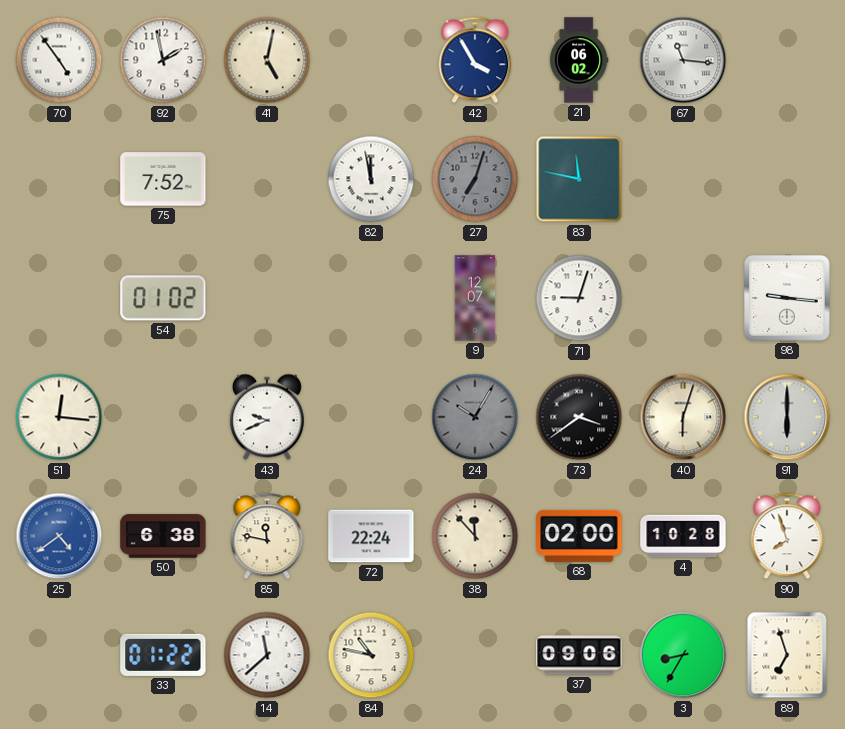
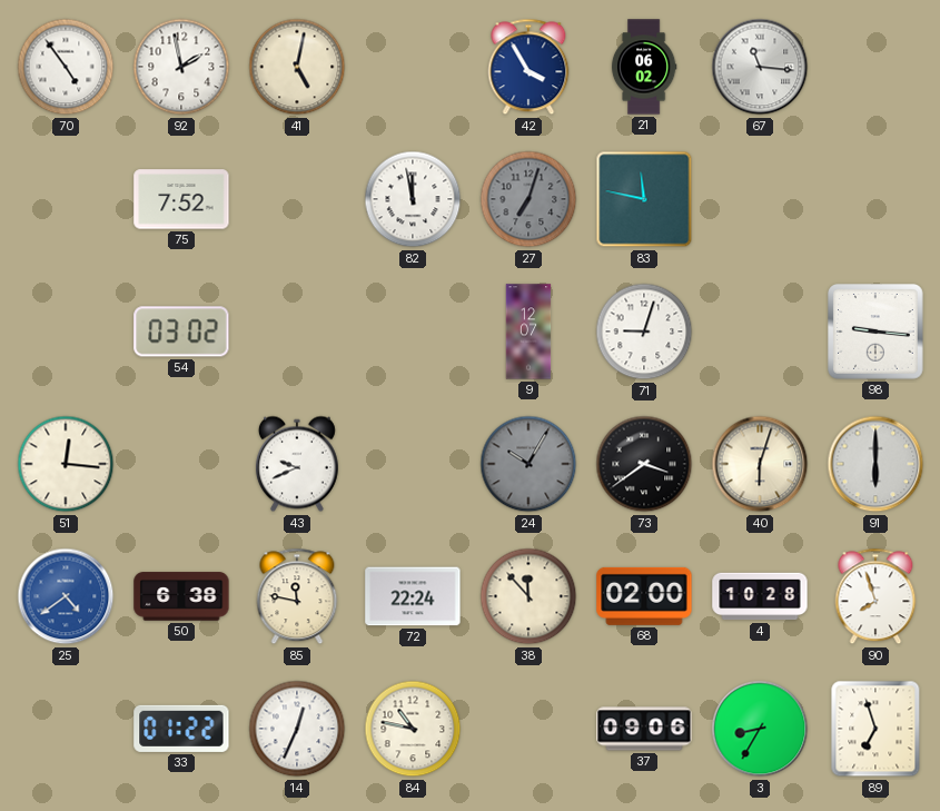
54: 01:02 -> 03:02 (181, 332)
14: 11:38 -> 12:34 (297, 729)
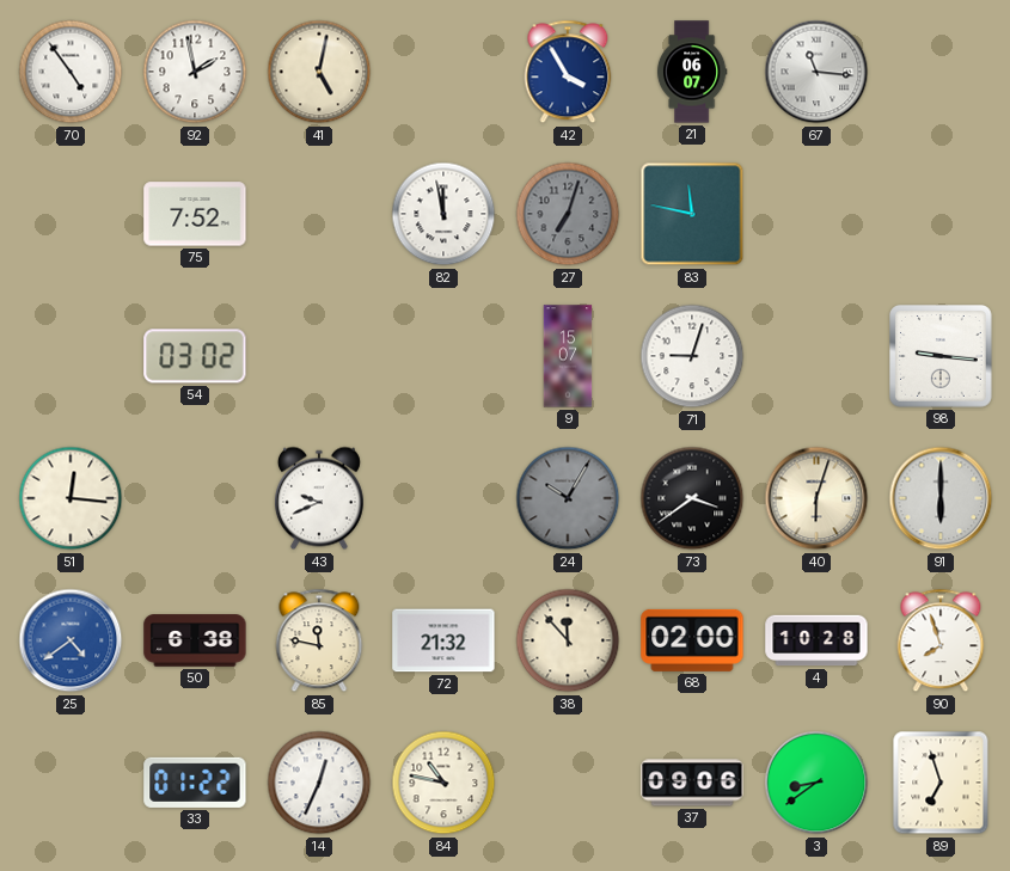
21: 06:02 -> 06:07 (692, 72)
9: 12:07 -> 15:07 (568, 356)
72: 22:24 -> 21:32 (443, 640)
3: 8:35 -> 8:39 (816, 783)
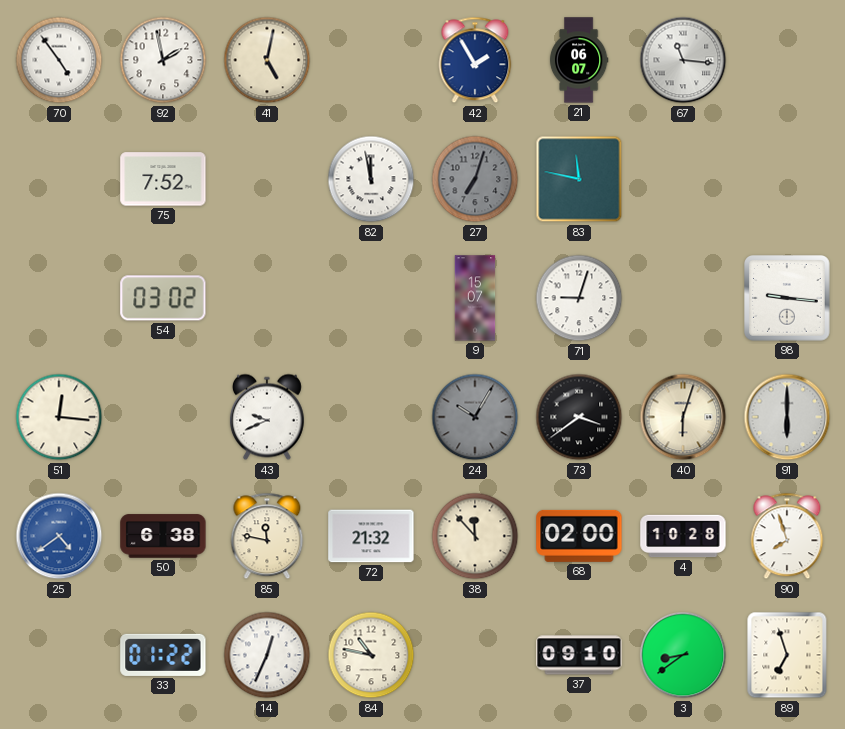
42: 3:55 -> 1:55 (475, 60)
37: 09:06 -> 09:10 (579, 655)
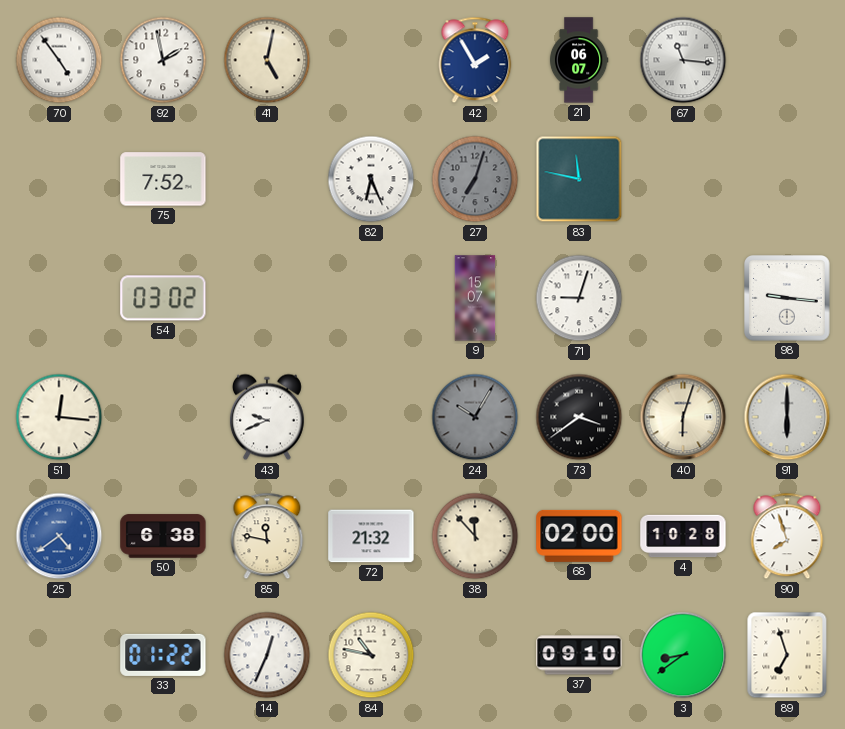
82: 11:58 -> 6:26 (371, 179)
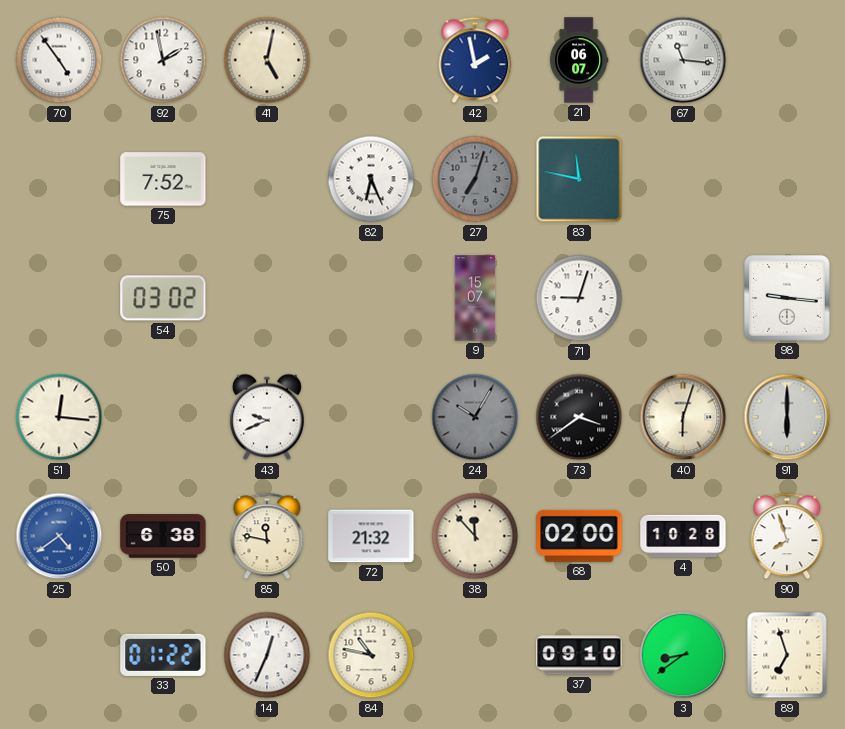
42: 1:55 -> 1:58 (475, 60)
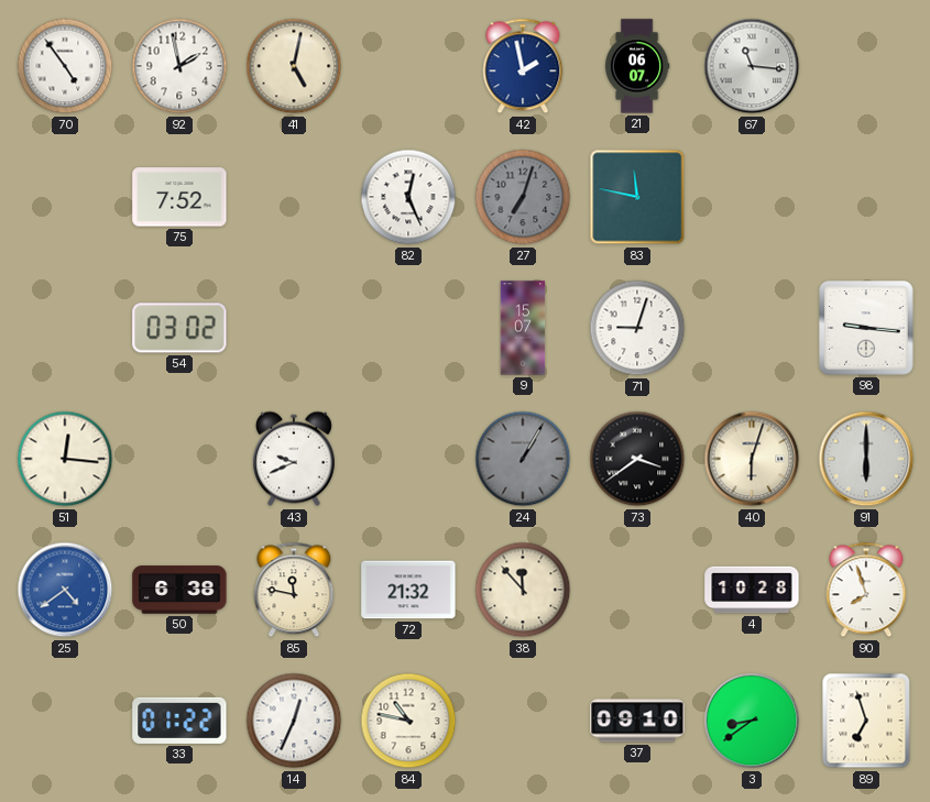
82: 6:26 -> 12:26 (408, 197)
24: 10:05 -> 1:05 (523, 459)
68: 02:00 -> none (579, 536)
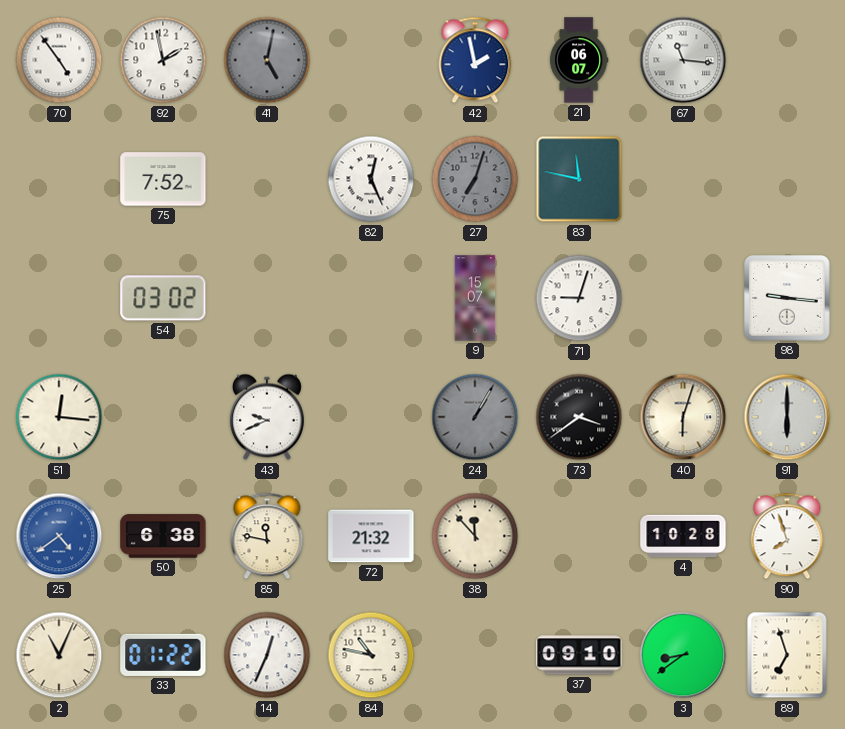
41 dial: cream -> grey (267, 60)
2: none -> 11:04 (59, 655)
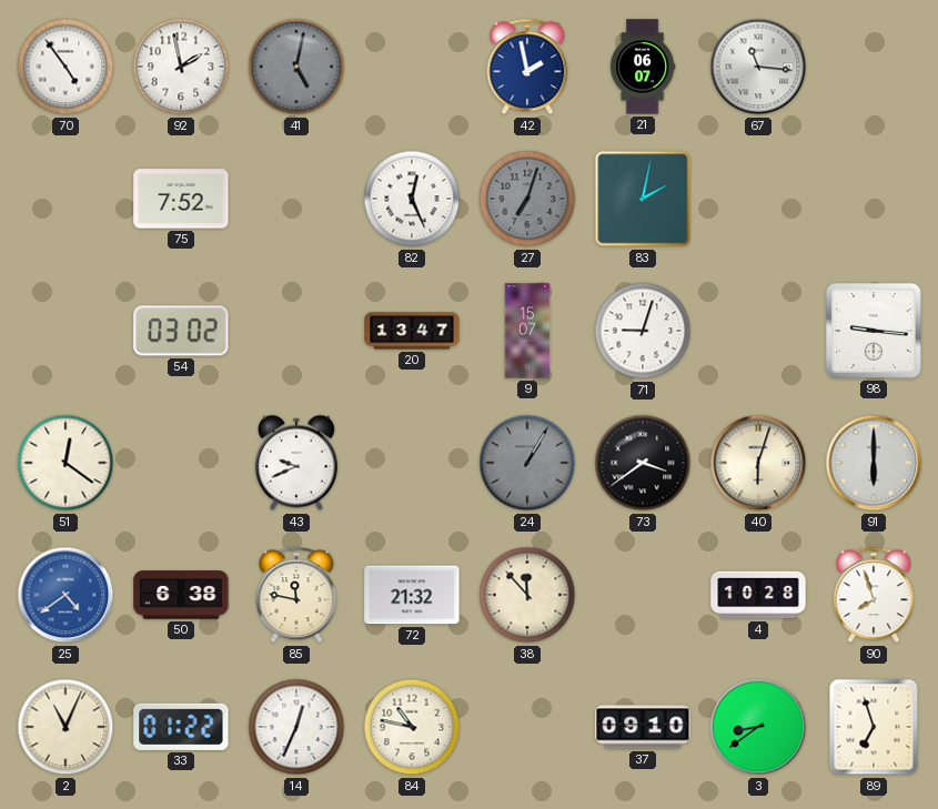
83: 11:47 -> 2:02 (643, 199)
20: none -> 13:47 (412, 331)
51: 12:16 -> 12:21 (65, 463)
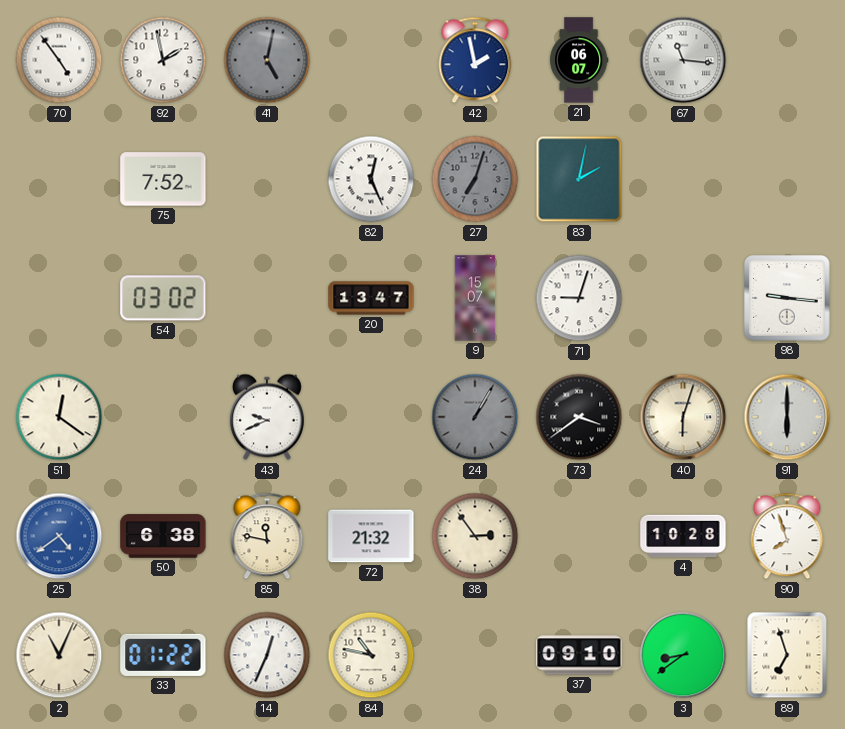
38: 11:53 -> 2:54 (475, 536)
